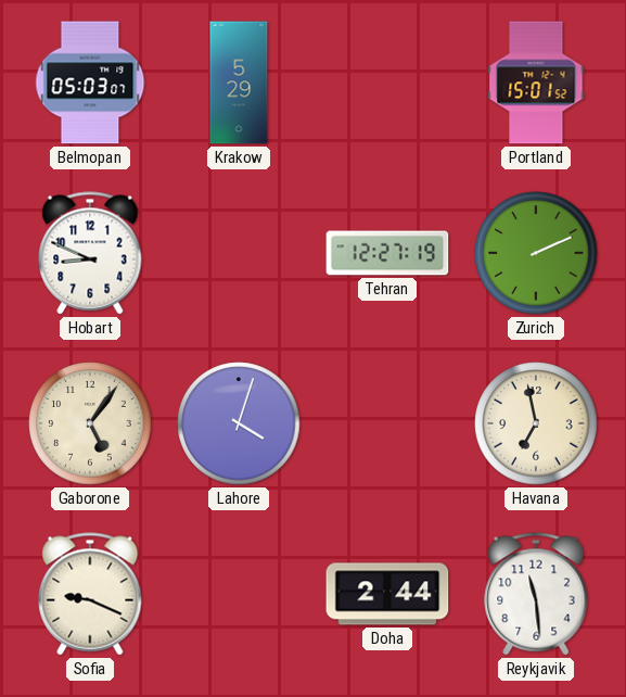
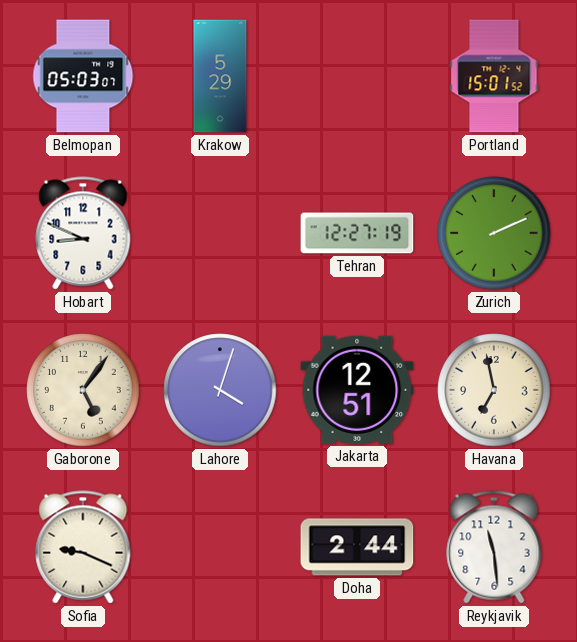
Jakarta: none -> 12:51 (357, 390)
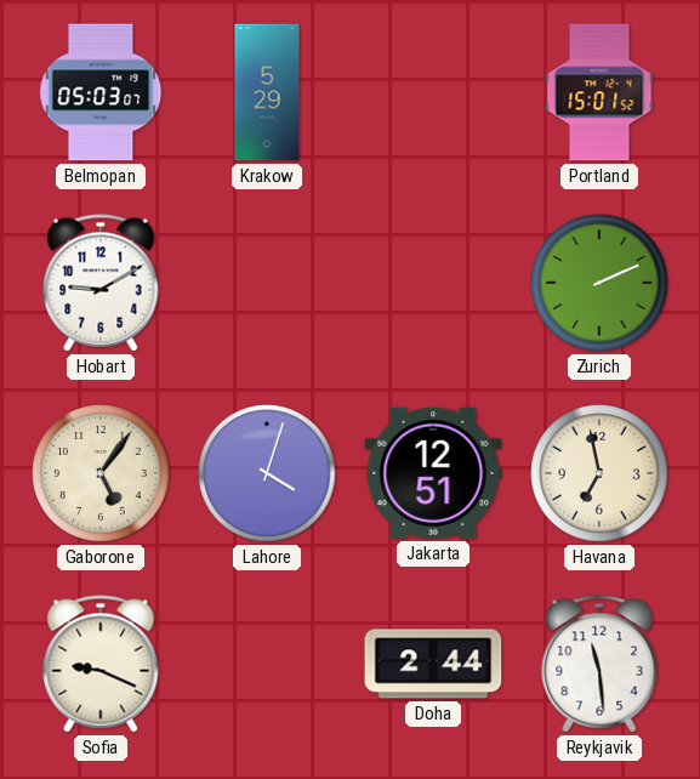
Hobart: 8:49 -> 9:10 (101, 283)
Tehran: 12:27 -> none (357, 233)
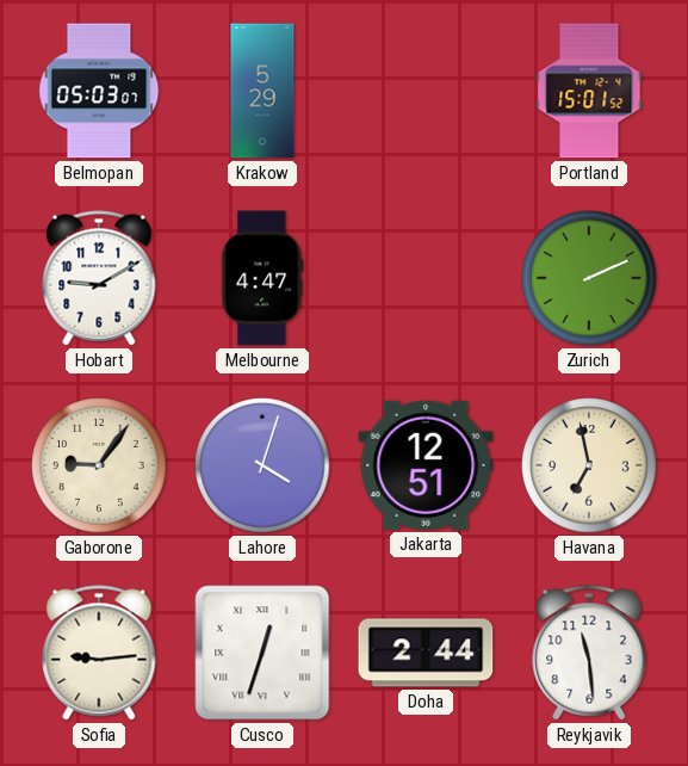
Melbourne: none -> 4:47 (262, 278)
Gaborone: 5:06 -> 9:06 (99, 465)
Sofia: 9:19 -> 9:14 (99, 653)
Cusco: none -> 12:33 (262, 653)
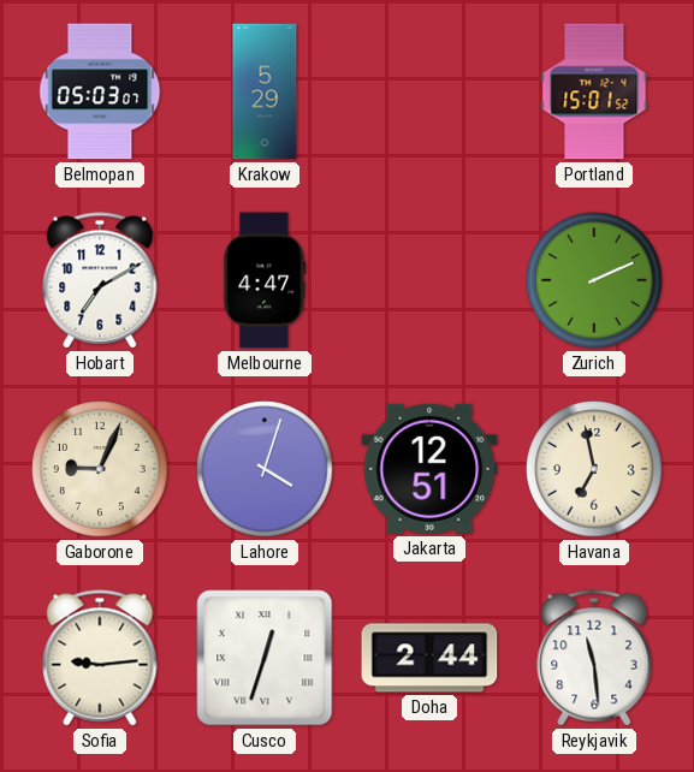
Hobart: 9:10 -> 7:10 (100, 280)
Gaborone: 9:06 -> 9:04 (100, 469)
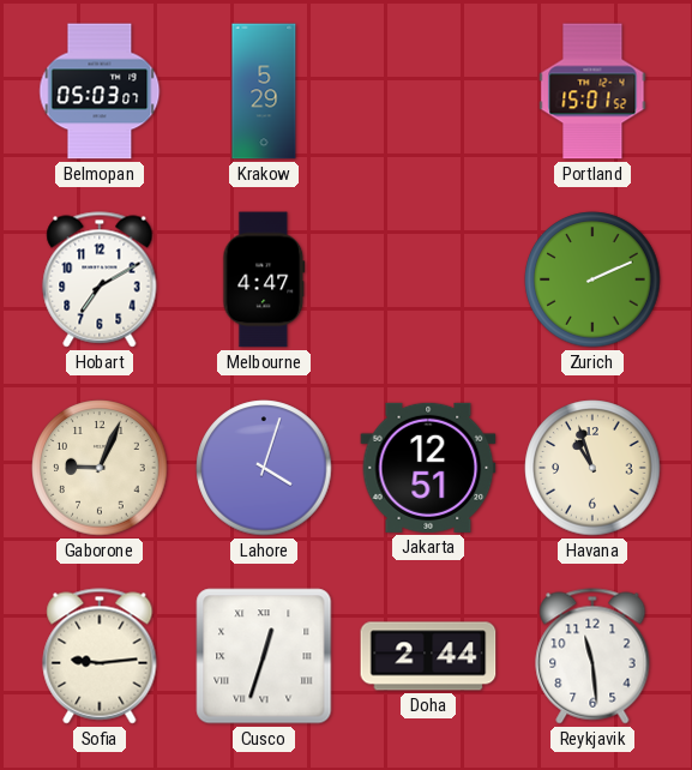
Havana: 6:58 -> 10:57 (592, 468)
